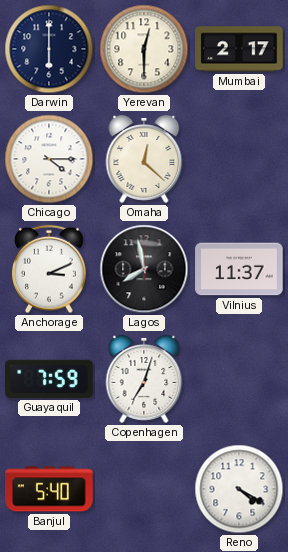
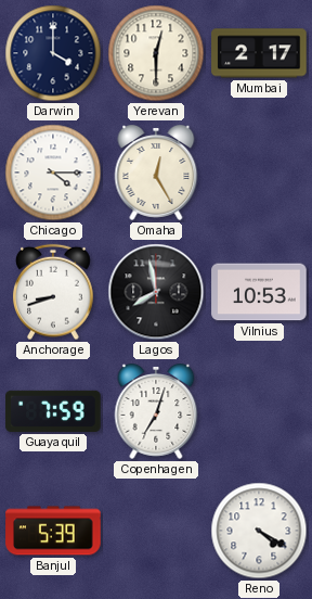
Darwin: 6:00 -> 4:00 (53, 53)
Omaha: 12:22 -> 12:25 (156, 174)
Anchorage: 3:11 -> 8:42 (54, 292)
Vilnius: 11:37 -> 10:53 (259, 292)
Banjul: 5:40 -> 5:39 (53, 531)
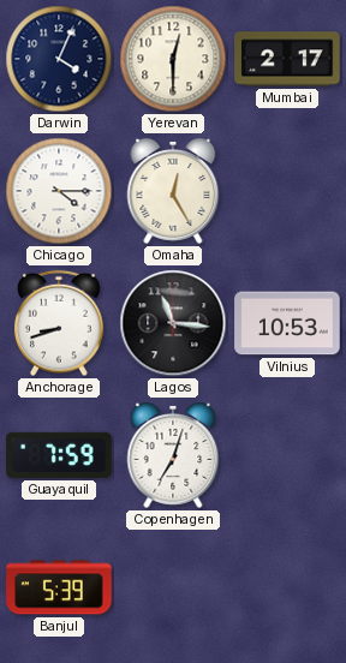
Darwin: 4:00 -> 4:04 (59, 59)
Lagos: 7:58 -> 11:16 (173, 323)
Reno: 4:20 -> none (259, 531)
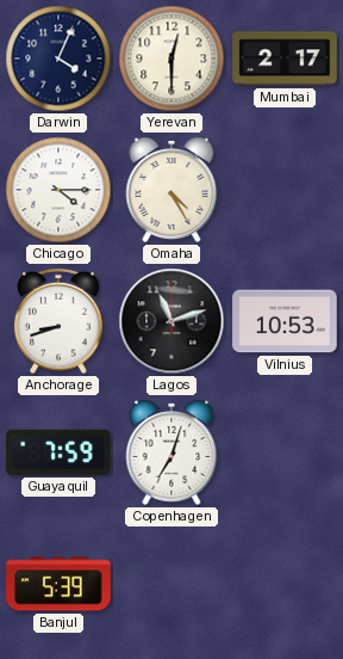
Omaha: 12:25 -> 4:25 (171, 191)
Lagos: 11:16 -> 11:12 (171, 321)
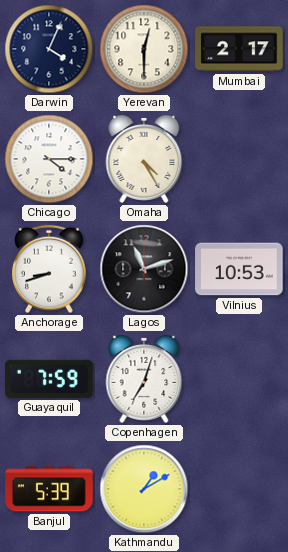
Kathmandu: none -> 1:10 (144, 489)
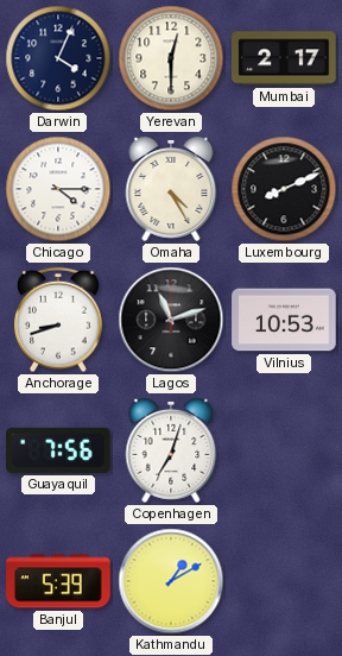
Luxembourg: none -> 8:11 (284, 189)
Guayaquil: 7:59 -> 7:56 (58, 450)
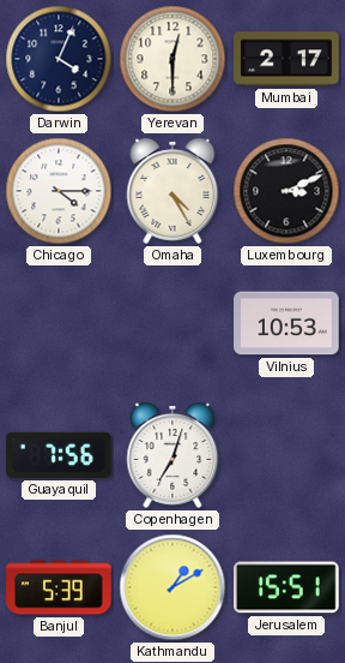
Luxembourg: 8:11 -> 3:11 (286, 191)
Anchorage: 8:42 -> none (59, 320)
Lagos: 11:12 -> none (171, 320)
Jerusalem: none -> 15:51 (286, 587)
